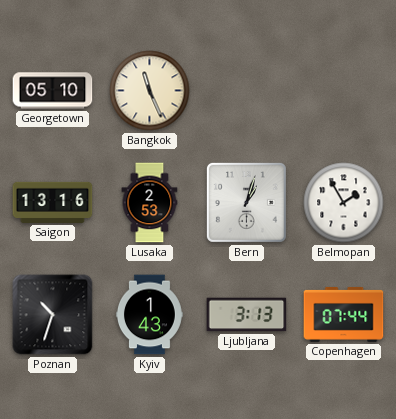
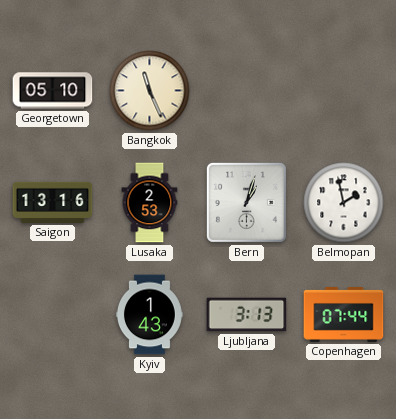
Belmopan: 1:55 -> 1:58 (344, 203)
Poznan: 10:33 -> none (53, 315)
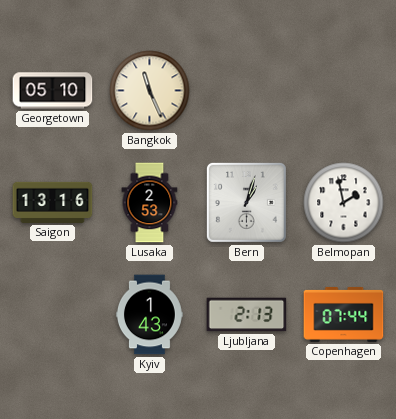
Ljubljana: 3:13 -> 2:13 (247, 315)
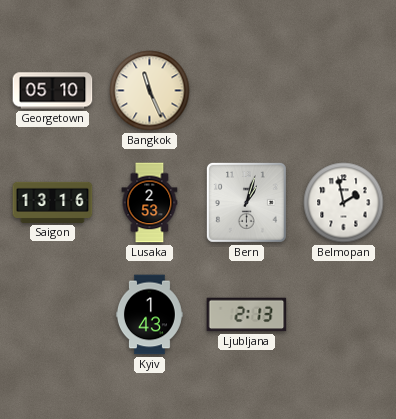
Copenhagen: 07:44 -> none (344, 314)
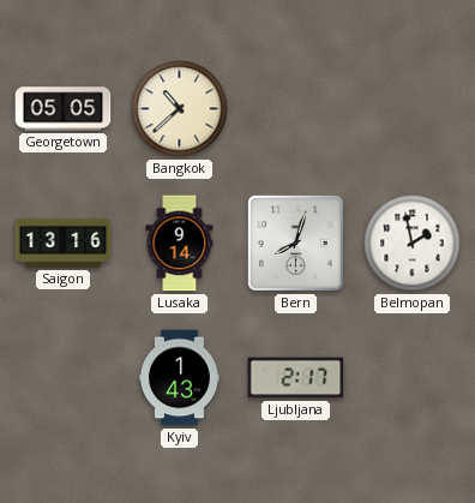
Georgetown: 05:10 -> 05:05 (64, 109)
Bangkok: 11:26 -> 10:38 (180, 109)
Lusaka: 2:53 -> 9:14 (180, 244)
Bern: 1:03 -> 8:03 (295, 242)
Ljubljana: 2:13 -> 2:17 (296, 378)
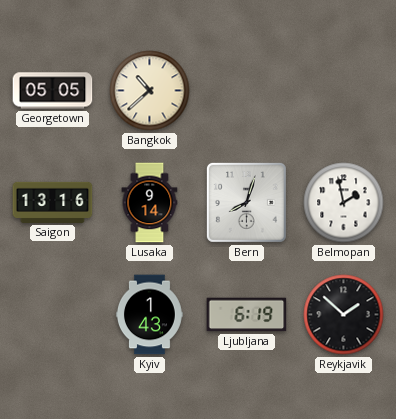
Ljubljana: 2:17 -> 6:19 (247, 315)
Reykjavik: none -> 1:52 (344, 315)
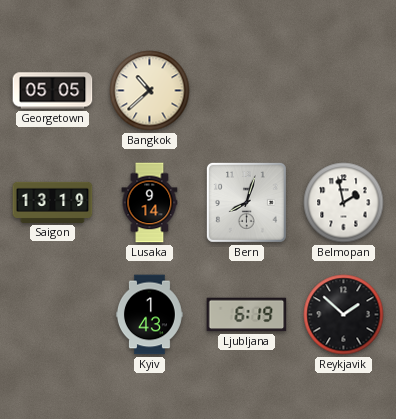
Saigon: 13:16 -> 13:19 (53, 202)
